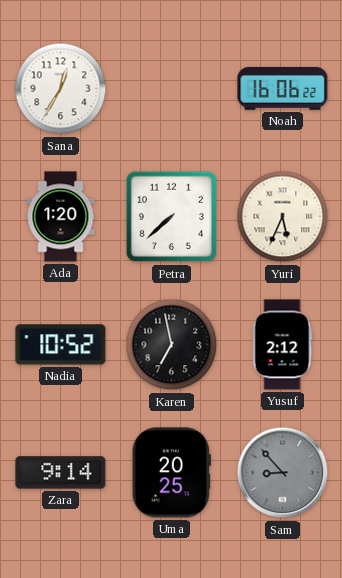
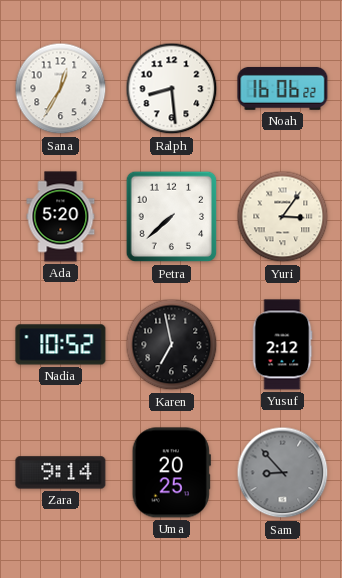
Ralph: none -> 8:29 (172, 89)
Ada: 1:20 -> 5:20 (61, 217)
Yuri: 5:34 -> 3:06 (283, 217)
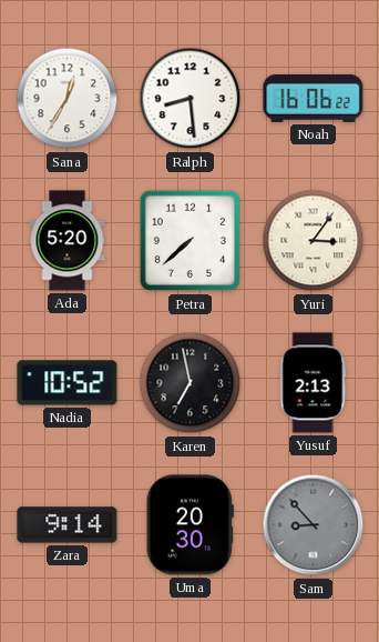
Yusuf: 2:12 -> 2:13 (313, 383)
Uma: 20:25 -> 20:30 (189, 525)
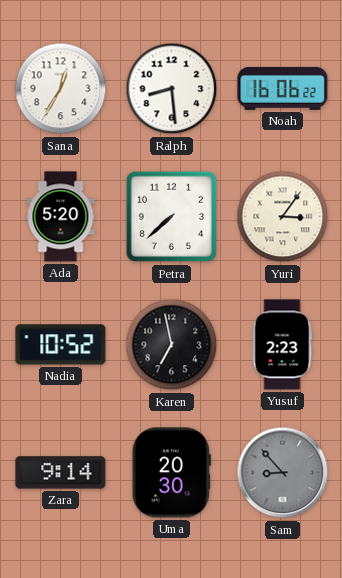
Yusuf: 2:13 -> 2:23 (282, 345)
